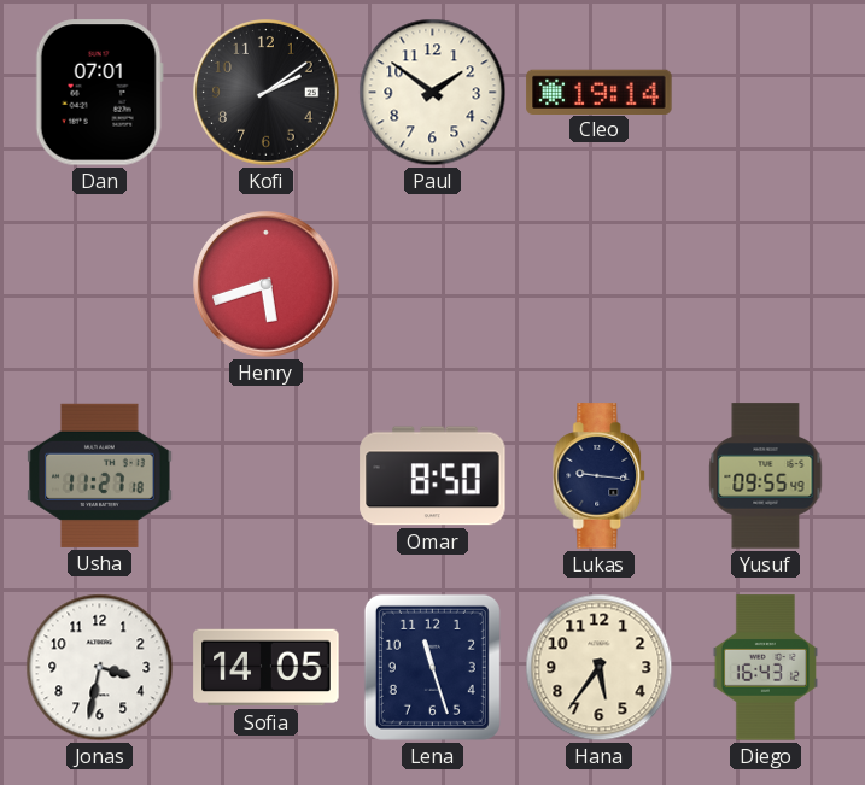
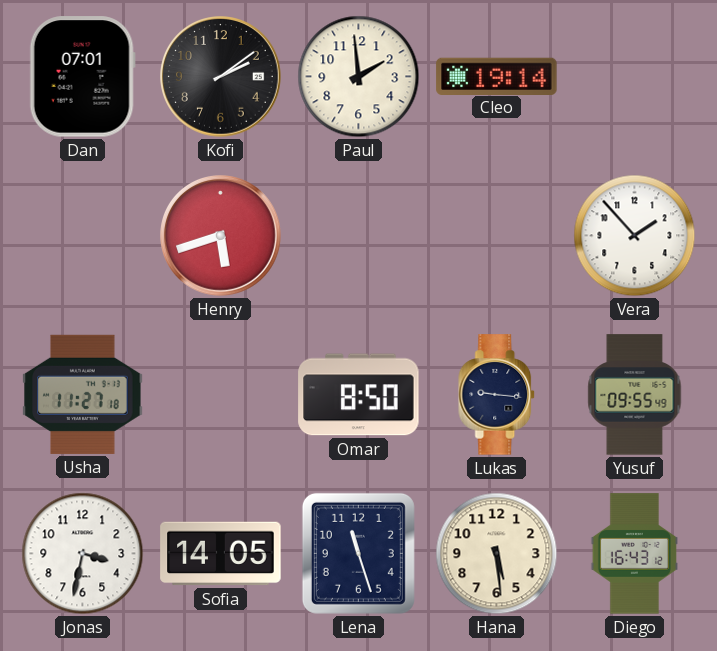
Paul: 1:51 -> 1:59 (359, 77)
Vera: none -> 1:53 (635, 236)
Hana: 5:36 -> 5:29 (497, 554)
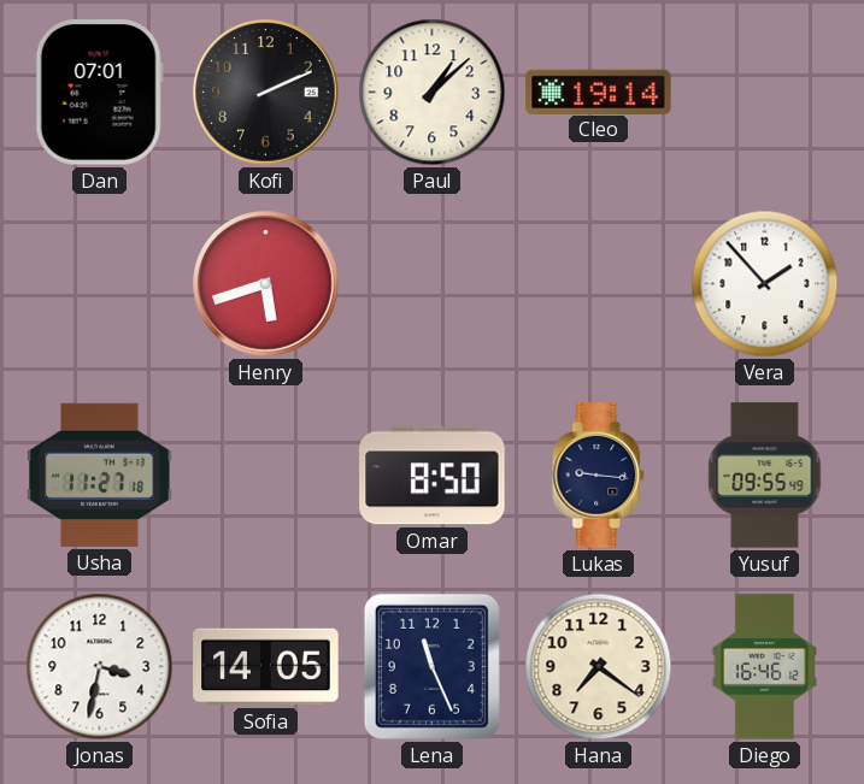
Kofi: 2:09 -> 2:11 (266, 93)
Paul: 1:59 -> 1:08 (433, 93)
Lena: 11:27 -> 11:26 (431, 666)
Hana: 5:29 -> 7:21 (599, 667)
Diego: 16:43 -> 16:46 (764, 667)
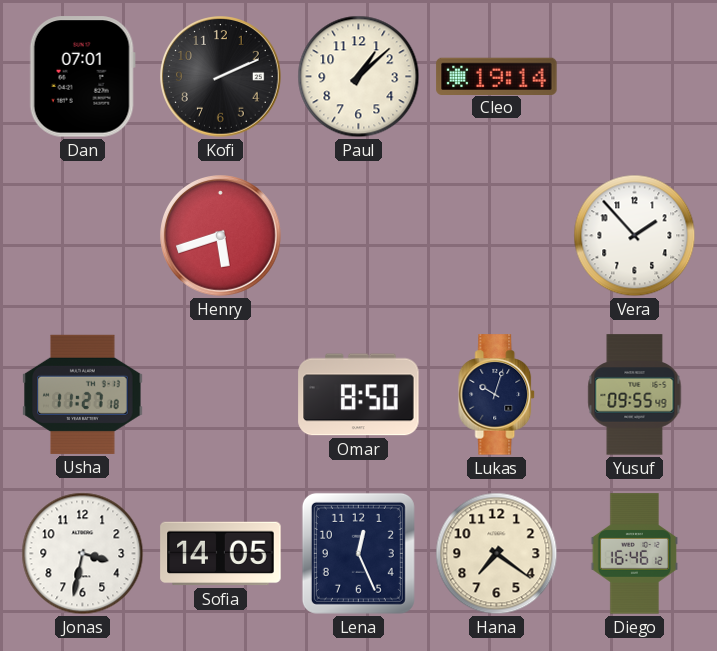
Lukas: 9:16 -> 10:03 (497, 395)
Lena: 11:26 -> 12:26 (358, 553)
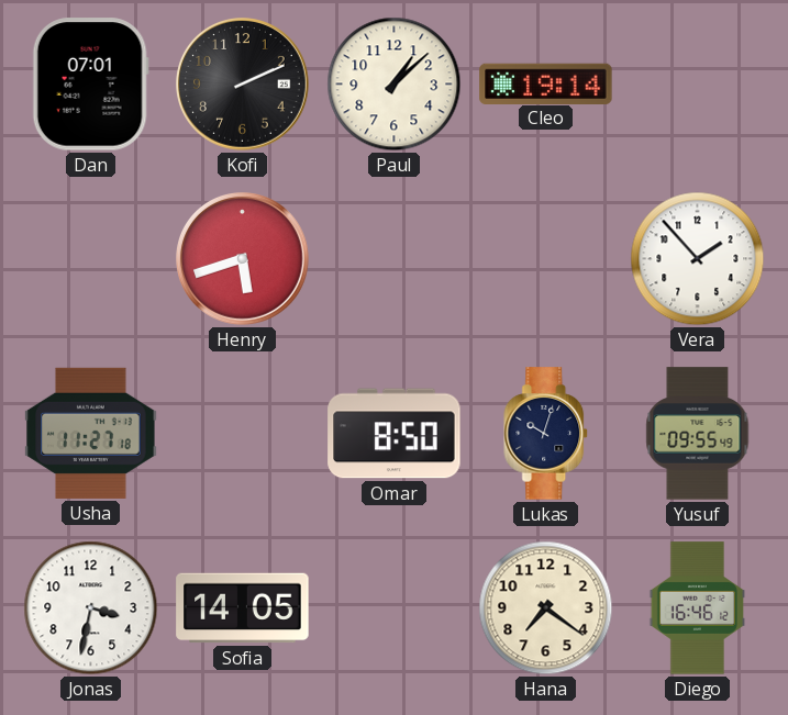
Lena: 12:26 -> none (358, 553)
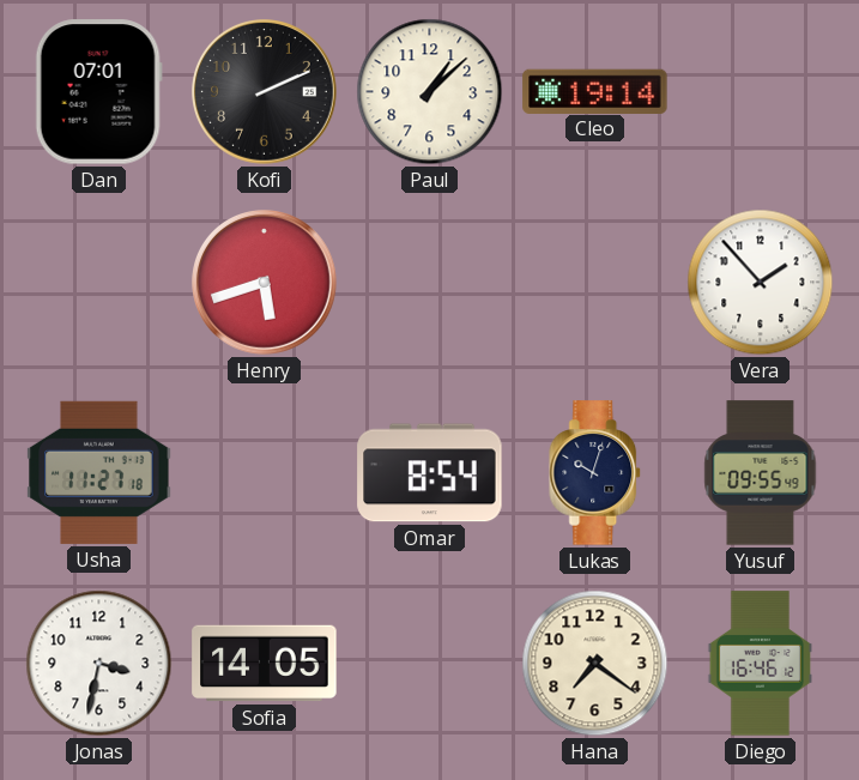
Omar: 8:50 -> 8:54 (430, 473)
